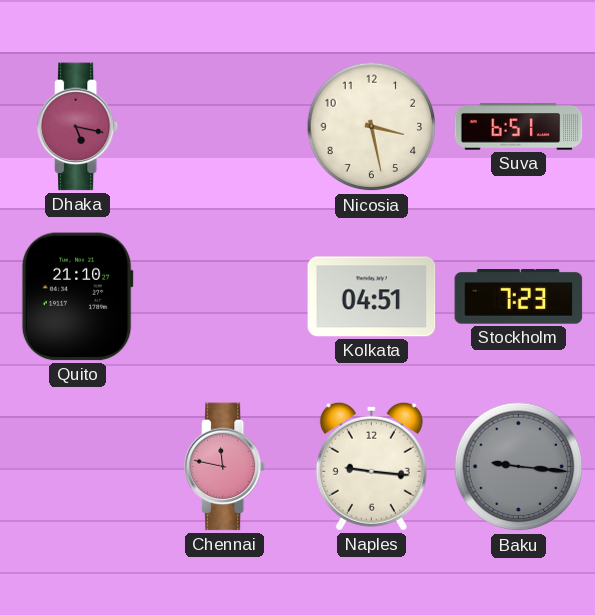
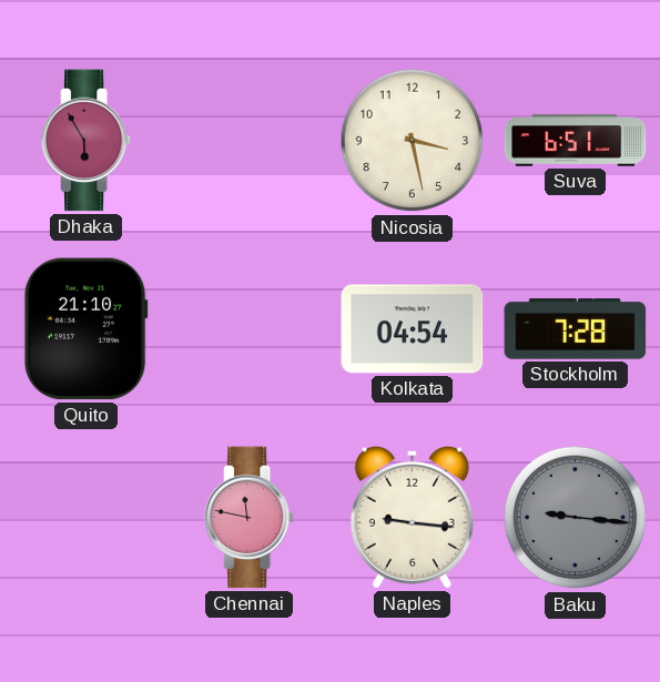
Dhaka: 5:17 -> 5:55 (87, 141)
Kolkata: 04:51 -> 04:54 (413, 329)
Stockholm: 7:23 -> 7:28 (576, 329)
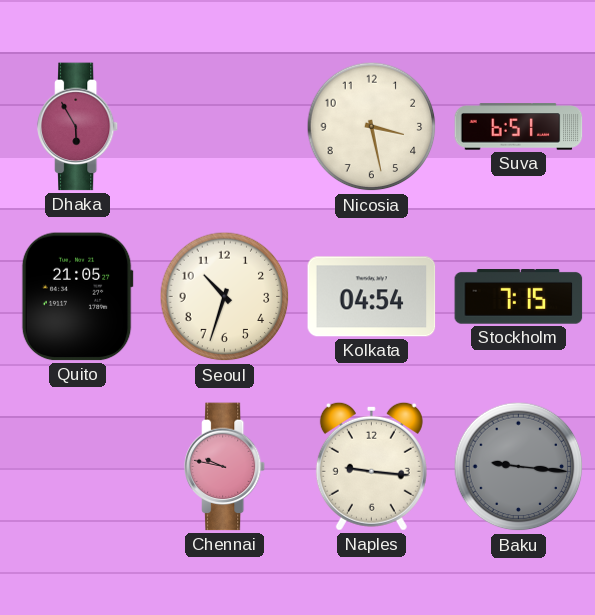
Quito: 21:10 -> 21:05 (77, 297)
Seoul: none -> 10:33 (225, 297)
Stockholm: 7:28 -> 7:15 (519, 297)
Chennai: 11:47 -> 9:47 (225, 467)
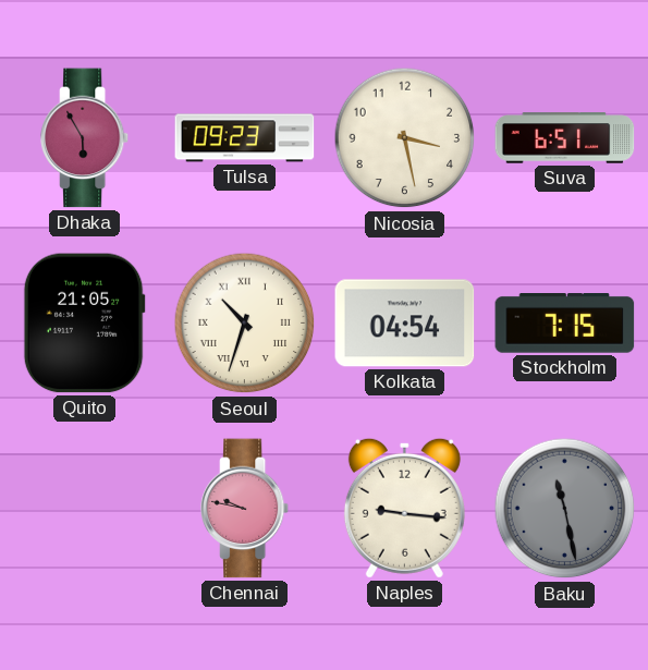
Tulsa: none -> 09:23 (245, 138)
Seoul numerals: Arabic -> Roman (245, 324)
Baku: 9:16 -> 11:28 (565, 509)
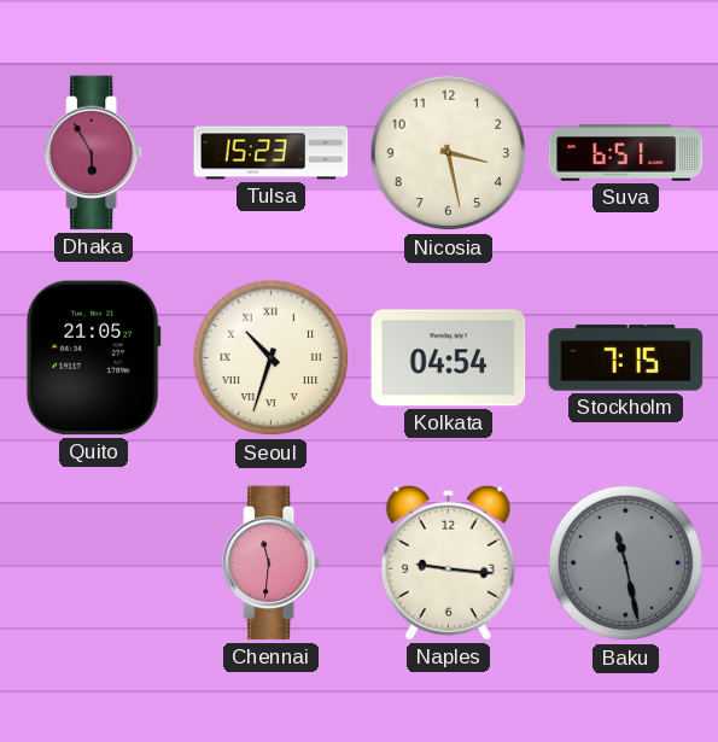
Tulsa: 09:23 -> 15:23 (272, 153)
Chennai: 9:47 -> 11:31 (272, 563)
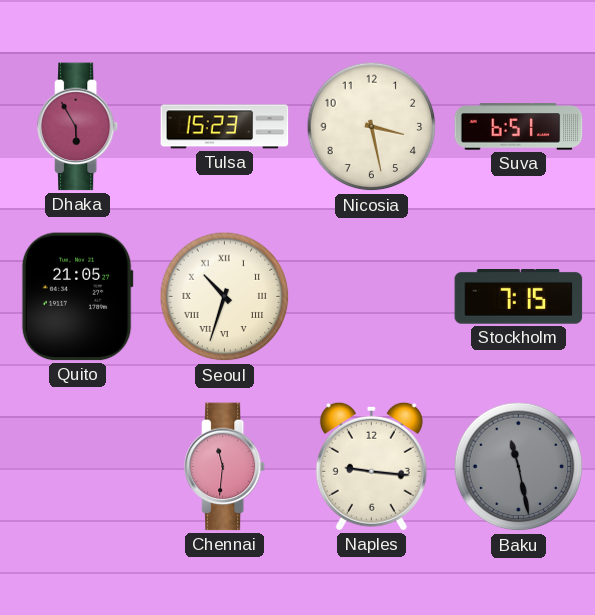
Kolkata: 04:54 -> none (449, 358)
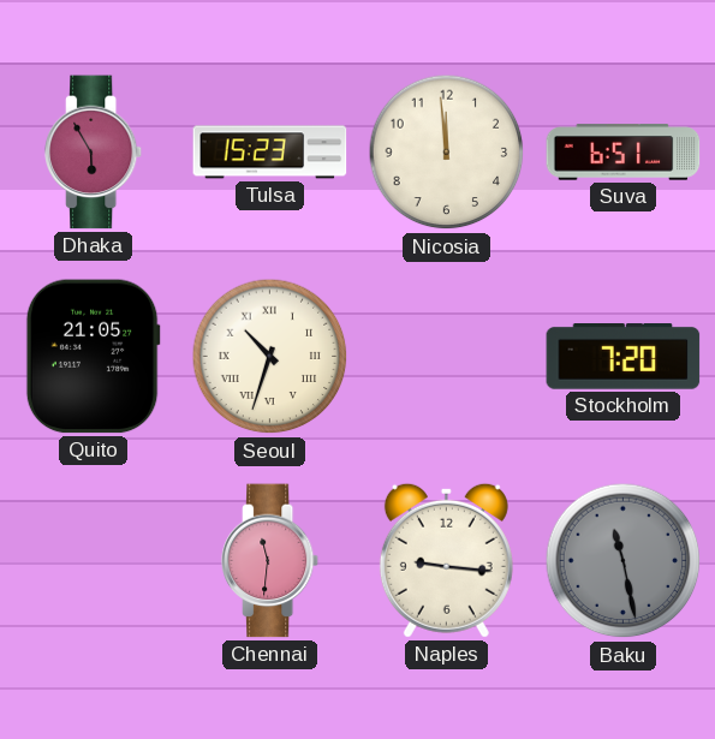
Nicosia: 3:28 -> 11:59 (447, 153)
Stockholm: 7:15 -> 7:20 (624, 357)
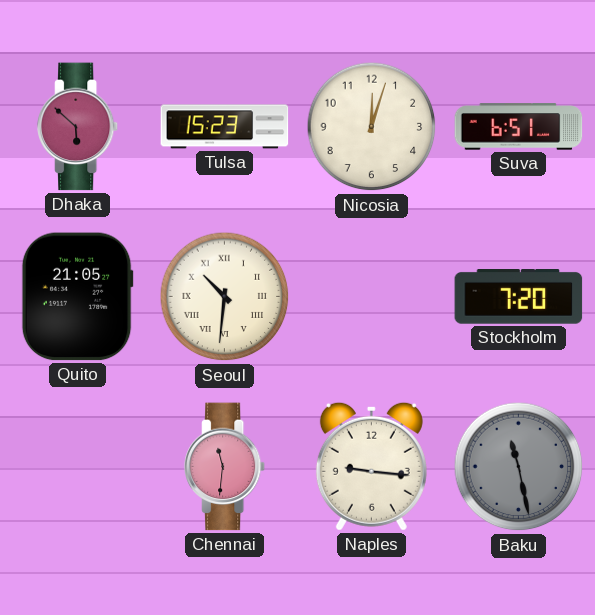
Dhaka: 5:55 -> 5:52 (78, 127)
Nicosia: 11:59 -> 12:03 (372, 127)
Seoul: 10:33 -> 10:31 (225, 297)
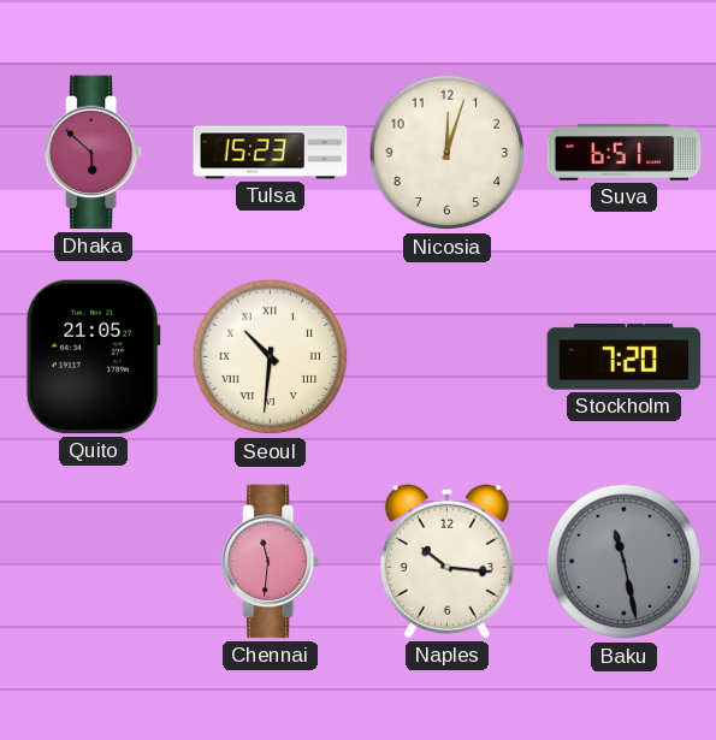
Naples: 9:16 -> 10:16 (446, 561)
